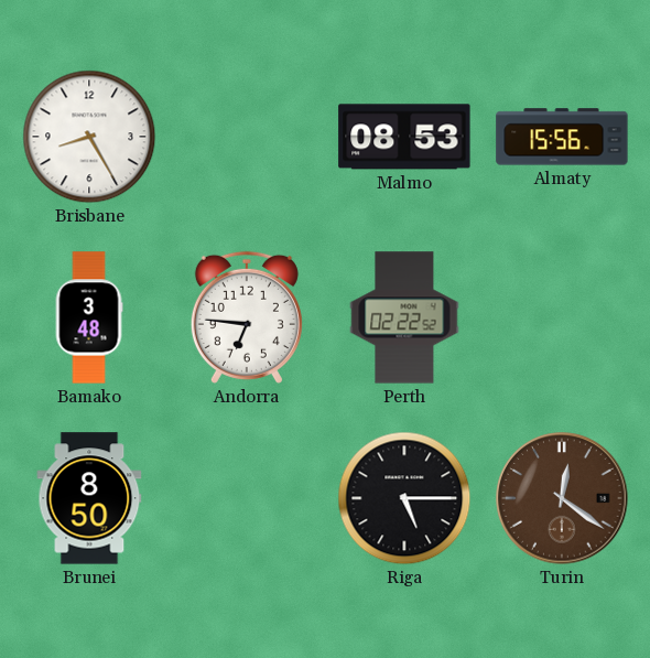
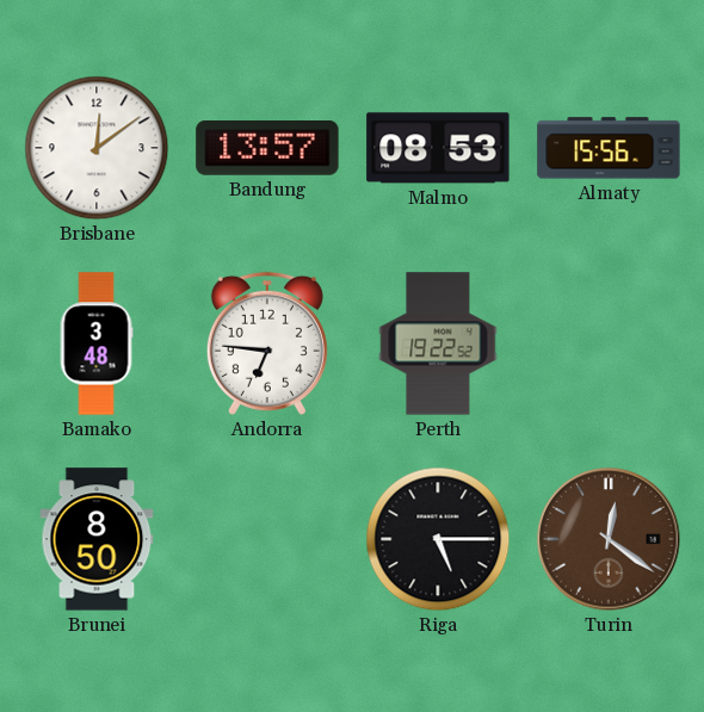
Brisbane: 8:25 -> 12:09 (97, 148)
Bandung: none -> 13:57 (267, 149)
Perth: 02:22 -> 19:22 (438, 343)
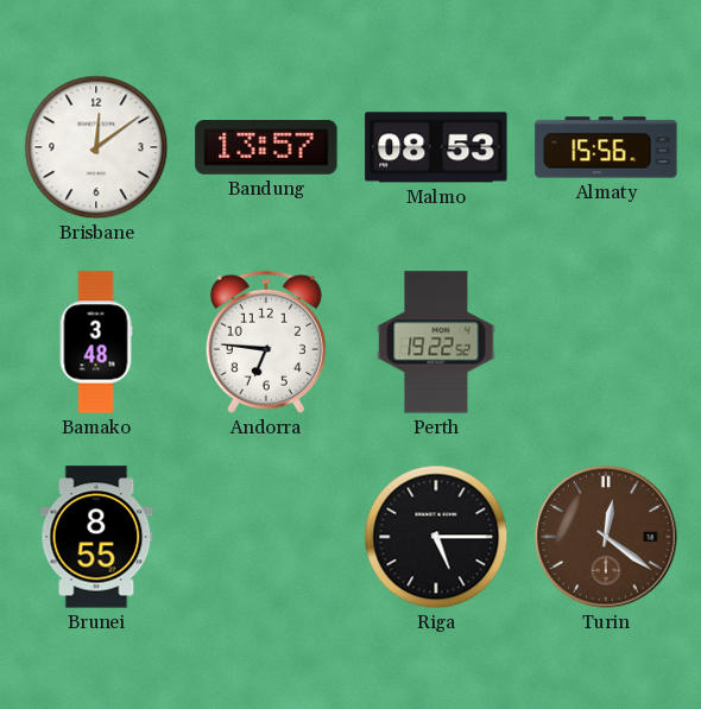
Brunei: 8:50 -> 8:55 (96, 537)
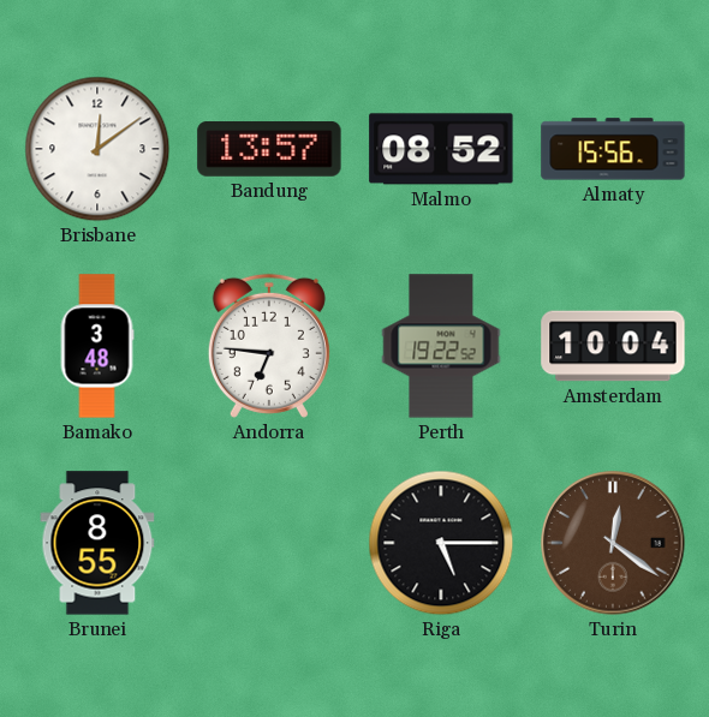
Malmo: 08:53 -> 08:52 (441, 149)
Amsterdam: none -> 10:04 (613, 346)
